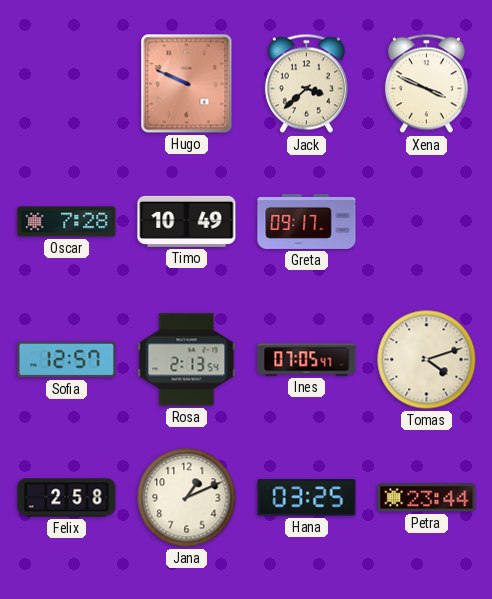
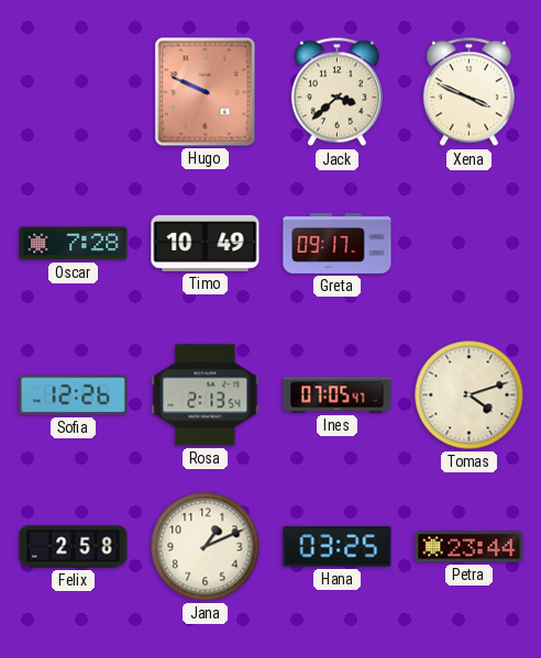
Sofia: 12:57 -> 12:26 (74, 395)
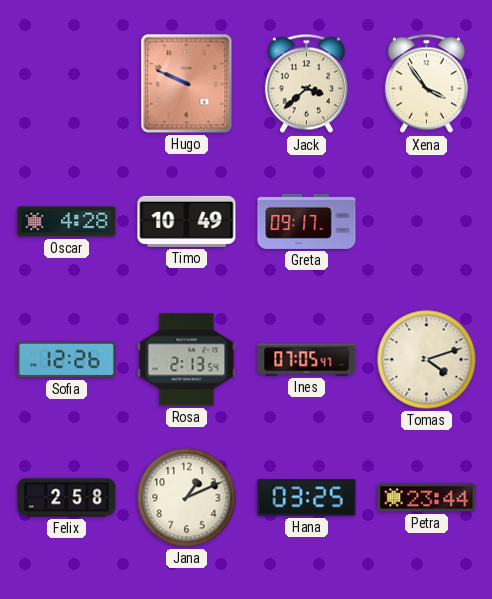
Xena: 3:49 -> 3:54 (426, 84)
Oscar: 7:28 -> 4:28 (67, 222)
